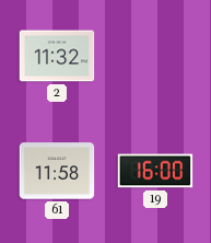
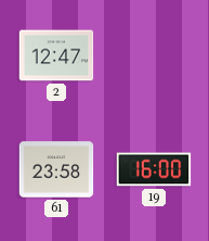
2: 11:32 -> 12:47 (56, 55)
61: 11:58 -> 23:58 (56, 169)
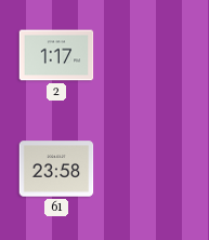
2: 12:47 -> 1:17 (56, 55)
19: 16:00 -> none (154, 169)
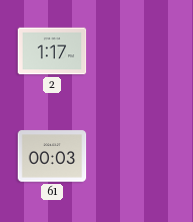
61: 23:58 -> 00:03 (52, 156)
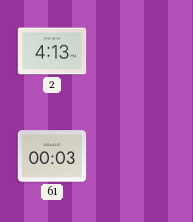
2: 1:17 -> 4:13 (52, 51)
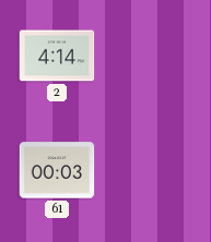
2: 4:13 -> 4:14 (57, 56)
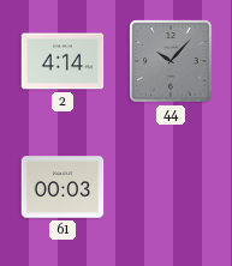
44: none -> 10:07 (171, 61)
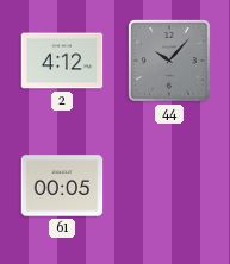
2: 4:14 -> 4:12 (62, 61)
61: 00:03 -> 00:05 (62, 186)
